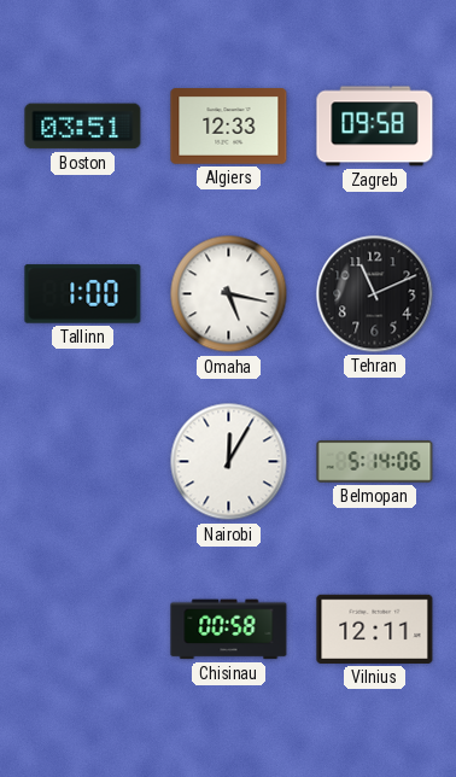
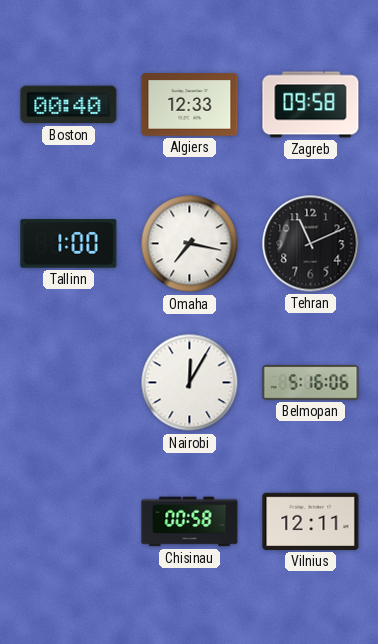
Boston: 03:51 -> 00:40 (69, 105)
Omaha: 5:17 -> 7:17 (190, 244)
Belmopan: 5:14 -> 5:16 (311, 383)
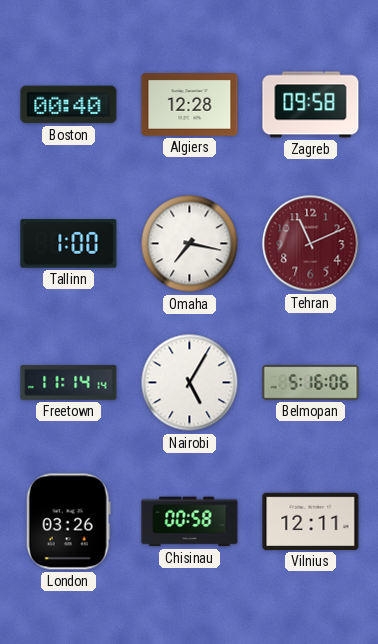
Algiers: 12:33 -> 12:28 (190, 105)
Tehran dial: black -> burgundy (311, 244)
Freetown: none -> 11:14 (69, 383)
Nairobi: 12:05 -> 5:05 (190, 383)
London: none -> 03:26 (68, 522)
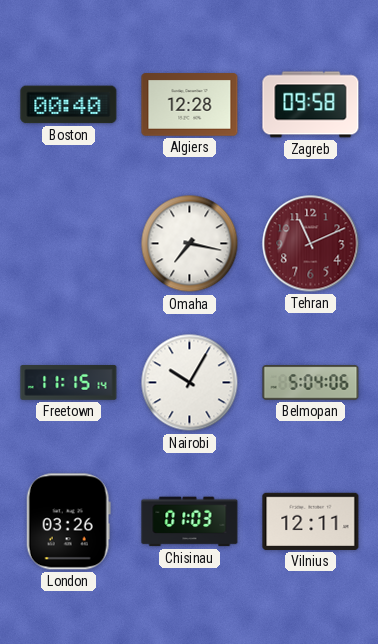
Tallinn: 1:00 -> none (69, 244)
Freetown: 11:14 -> 11:15 (69, 383)
Nairobi: 5:05 -> 10:05 (190, 383)
Belmopan: 5:16 -> 5:04 (311, 383)
Chisinau: 00:58 -> 01:03 (190, 522)
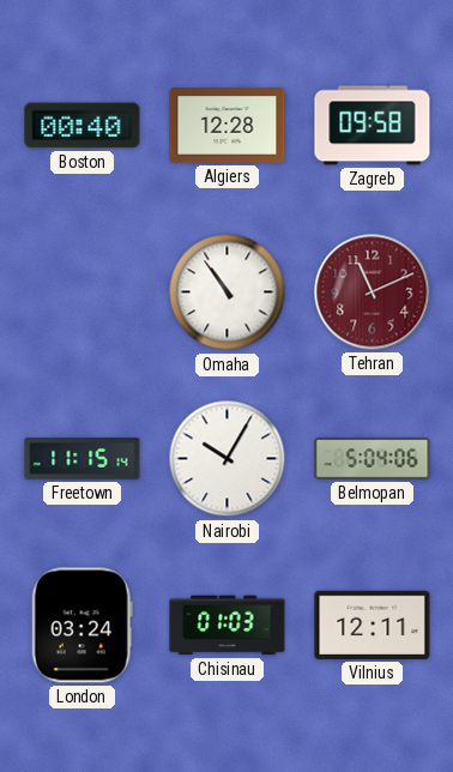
Omaha: 7:17 -> 10:54 (228, 292)
London: 03:26 -> 03:24 (81, 626)
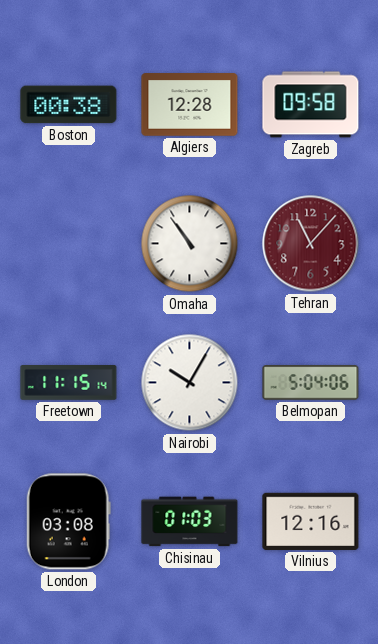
Boston: 00:40 -> 00:38 (69, 105)
Tehran: 11:11 -> 11:07 (311, 244)
London: 03:24 -> 03:08 (68, 522)
Vilnius: 12:11 -> 12:16 (311, 521)
